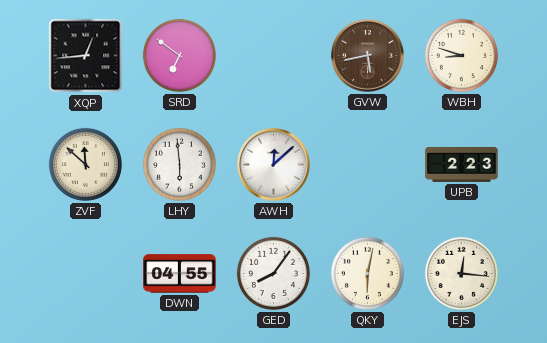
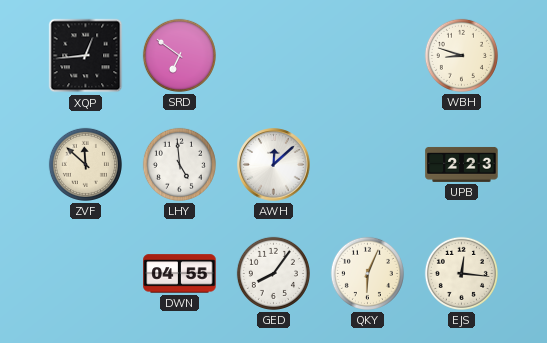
GVW: 5:43 -> none (368, 56)
LHY: 5:59 -> 4:59 (179, 164)
QKY: 6:02 -> 6:04 (367, 273)
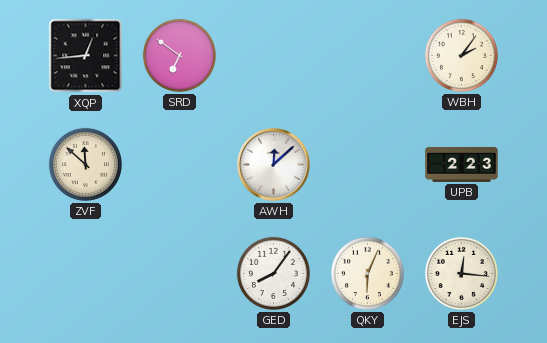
WBH: 8:48 -> 2:06 (461, 55)
LHY: 4:59 -> none (179, 164)
DWN: 04:55 -> none (180, 274)
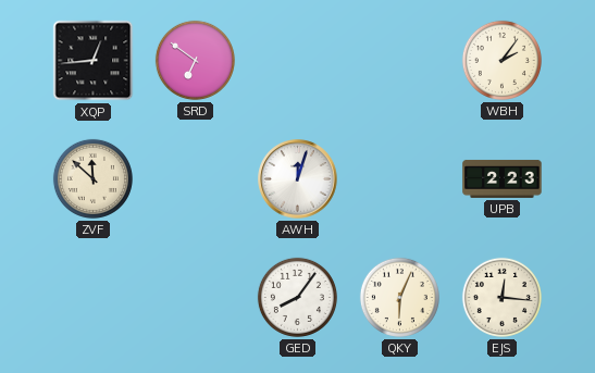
AWH: 12:08 -> 12:03 (298, 179)
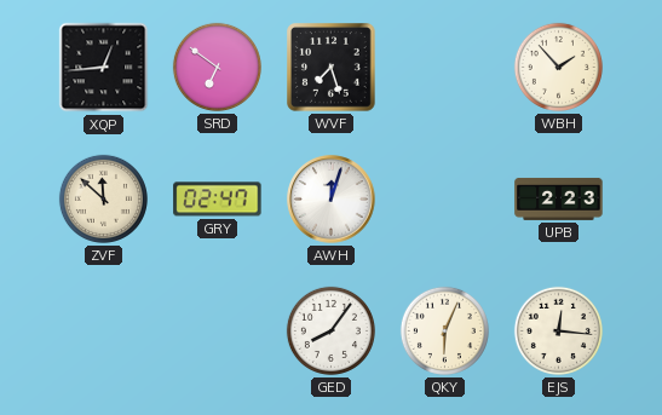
WVF: none -> 7:27 (332, 68)
WBH: 2:06 -> 1:53 (558, 67)
GRY: none -> 02:47 (218, 200)
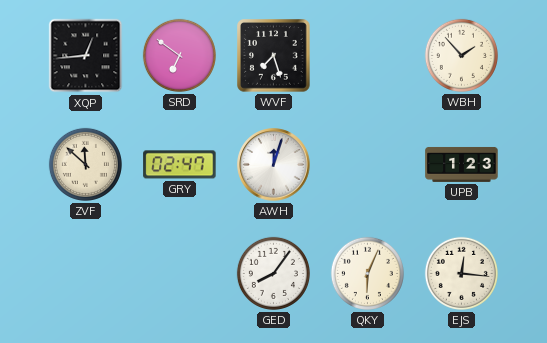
UPB: 2:23 -> 1:23 (462, 164)
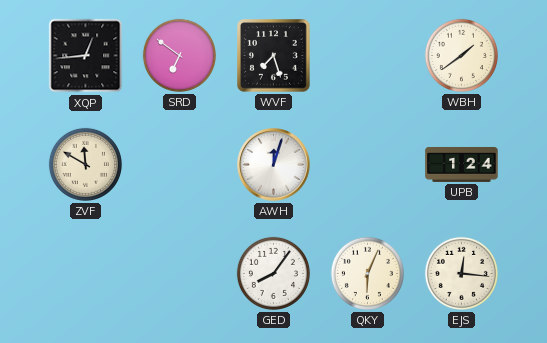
WBH: 1:53 -> 1:39 (461, 55)
ZVF: 11:52 -> 11:50 (85, 164)
GRY: 02:47 -> none (180, 165)
UPB: 1:23 -> 1:24 (462, 164)
